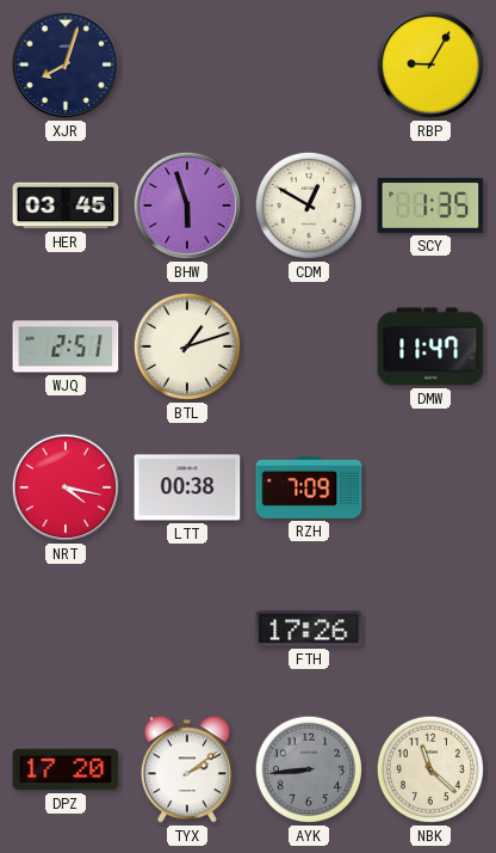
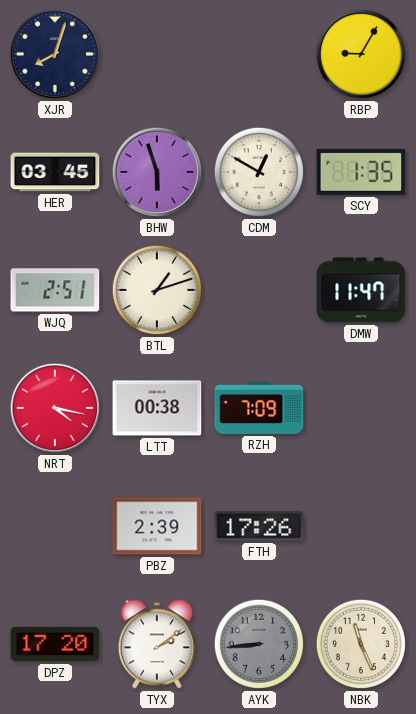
PBZ: none -> 2:39 (157, 526)
NBK: 11:22 -> 11:26 (361, 644)
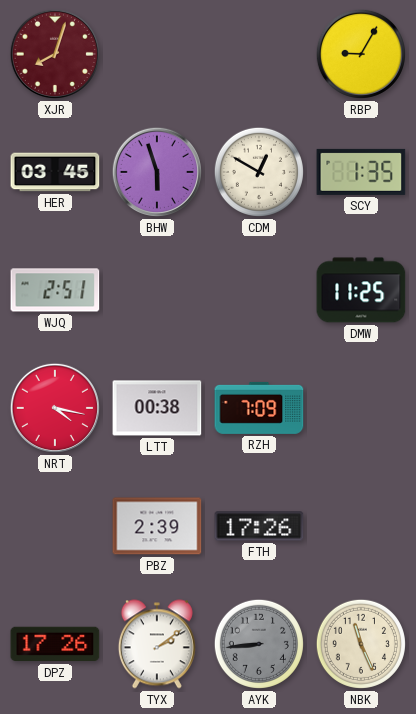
XJR dial: navy -> burgundy (55, 54)
BTL: 1:12 -> none (157, 290)
DMW: 11:47 -> 11:25 (361, 290)
DPZ: 17:20 -> 17:26 (55, 644)
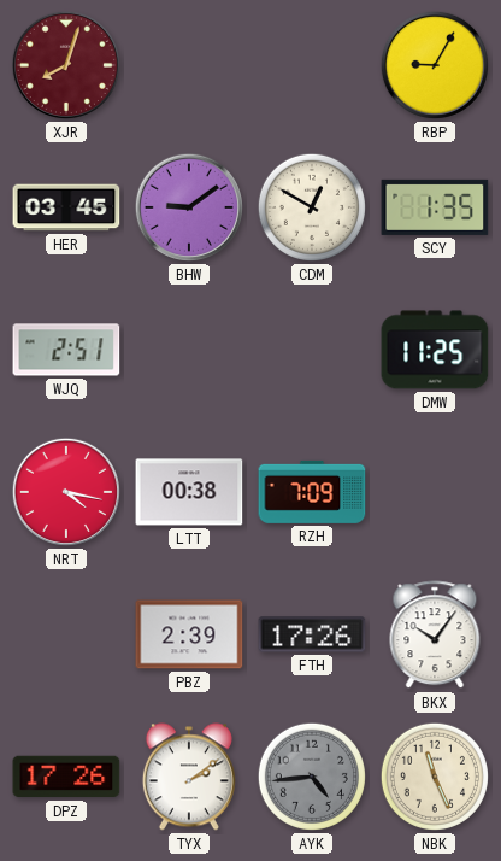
BHW: 5:57 -> 9:09 (189, 207)
BKX: none -> 10:06 (435, 635)
AYK: 8:44 -> 4:44 (312, 777)
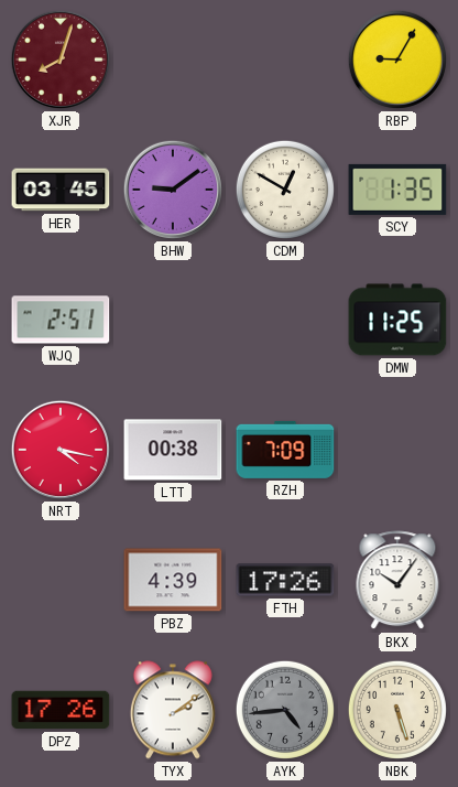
PBZ: 2:39 -> 4:39 (173, 580)
NBK: 11:26 -> 5:27 (397, 710)
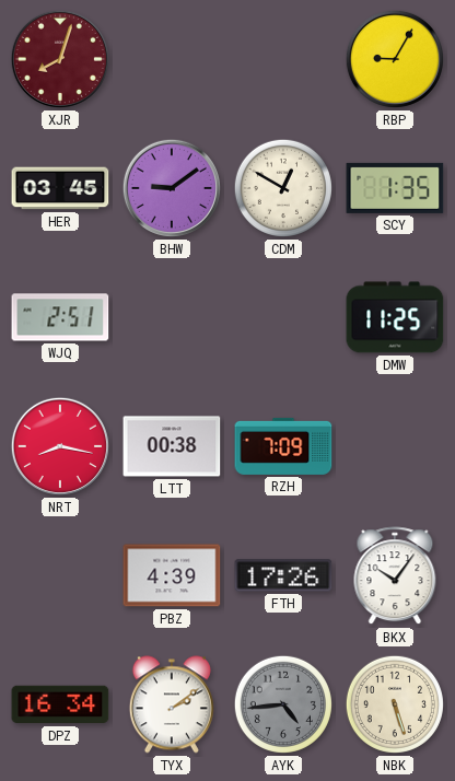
NRT: 4:17 -> 8:17 (60, 446)
DPZ: 17:26 -> 16:34 (60, 704)
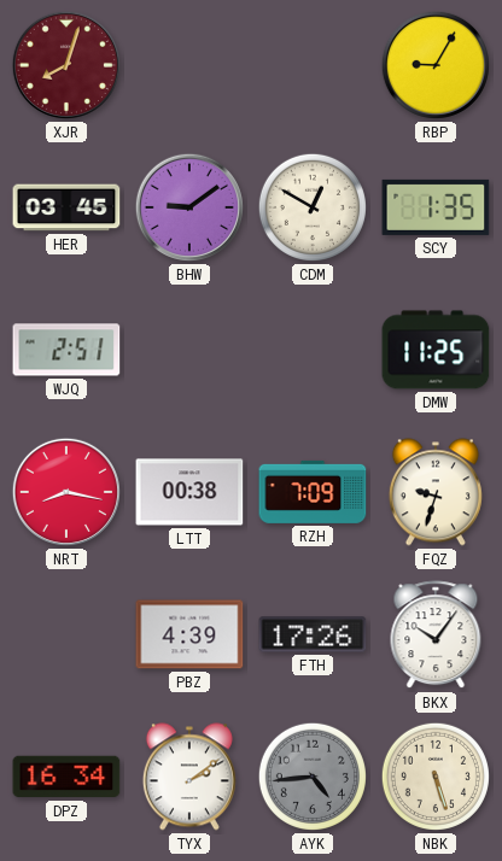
FQZ: none -> 9:33 (436, 492)
